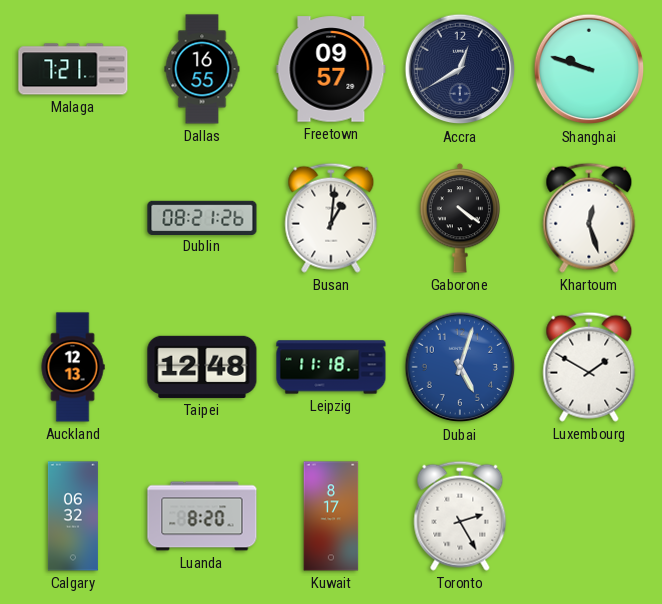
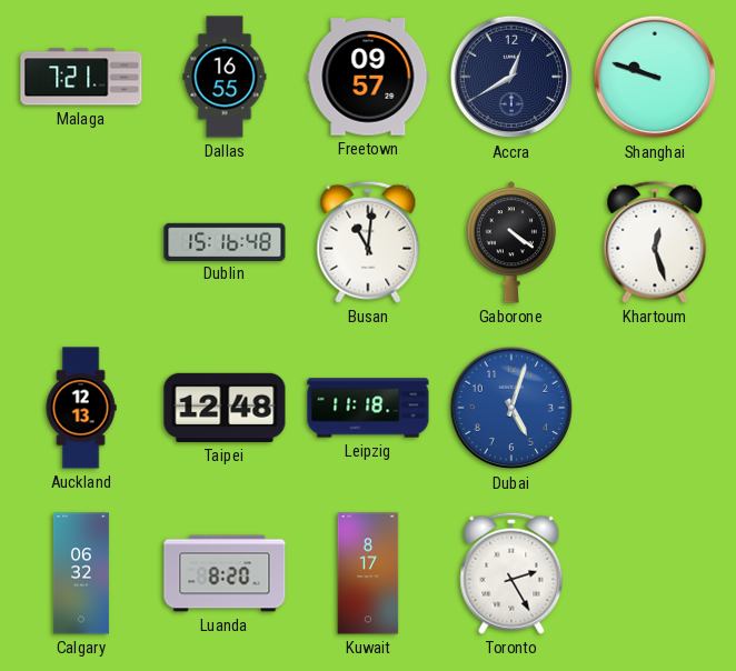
Dublin: 08:21 -> 15:16 (225, 241)
Busan: 1:01 -> 11:01 (368, 242)
Luxembourg: 1:50 -> none (589, 367)
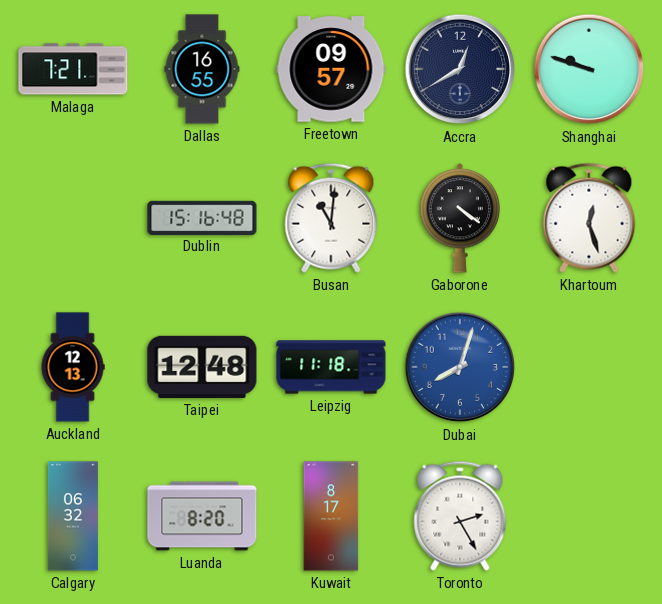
Dubai: 5:03 -> 8:03 (460, 367)
